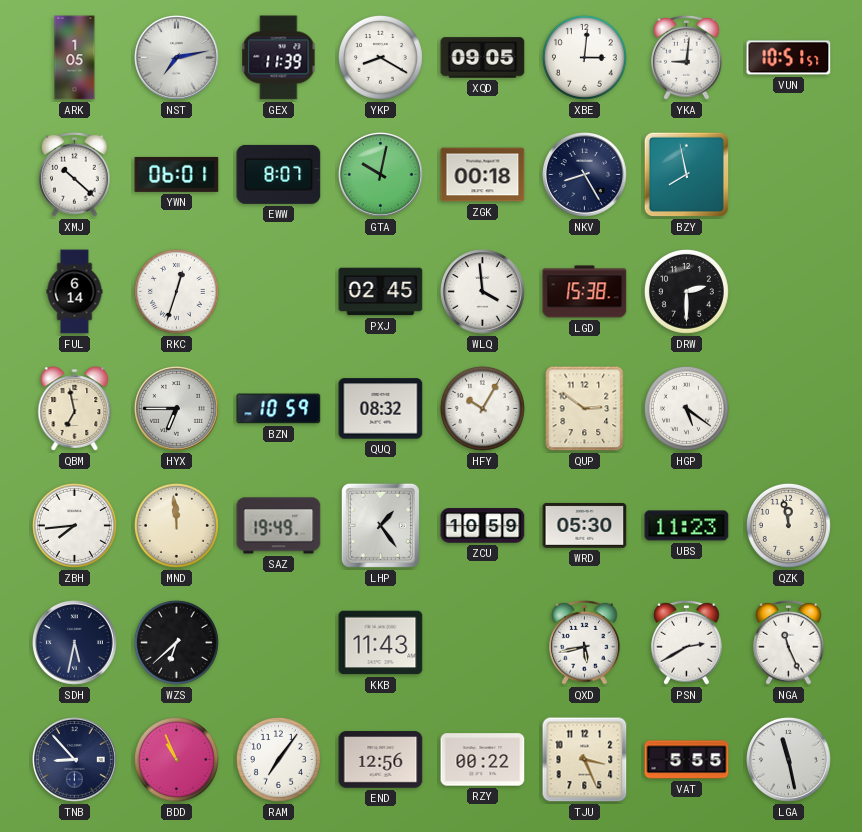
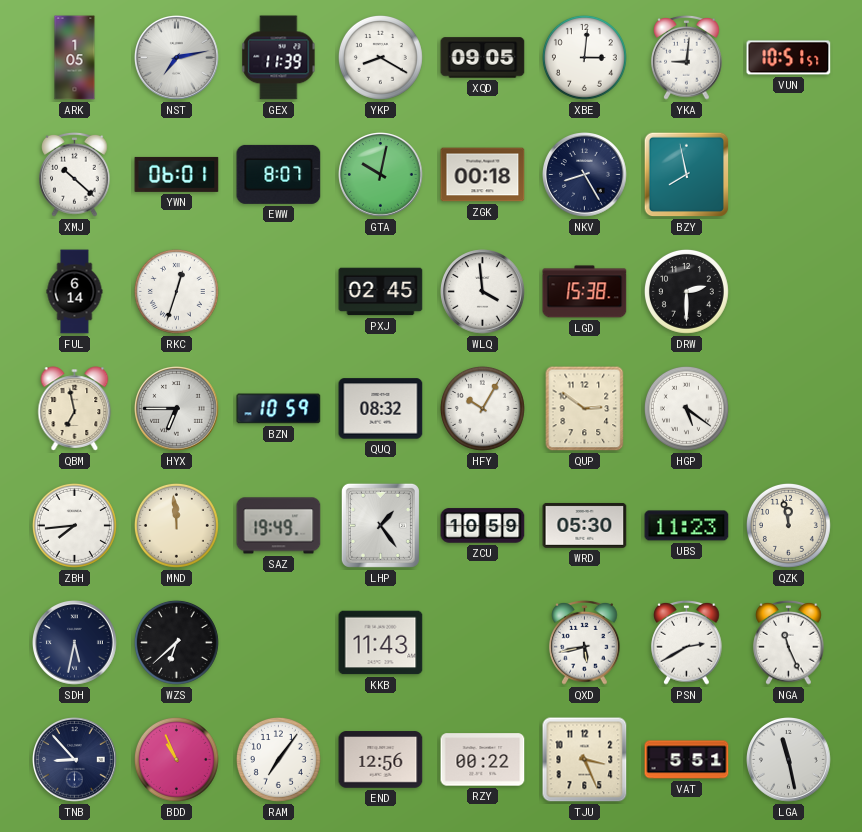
VAT: 5:55 -> 5:51 (687, 760)
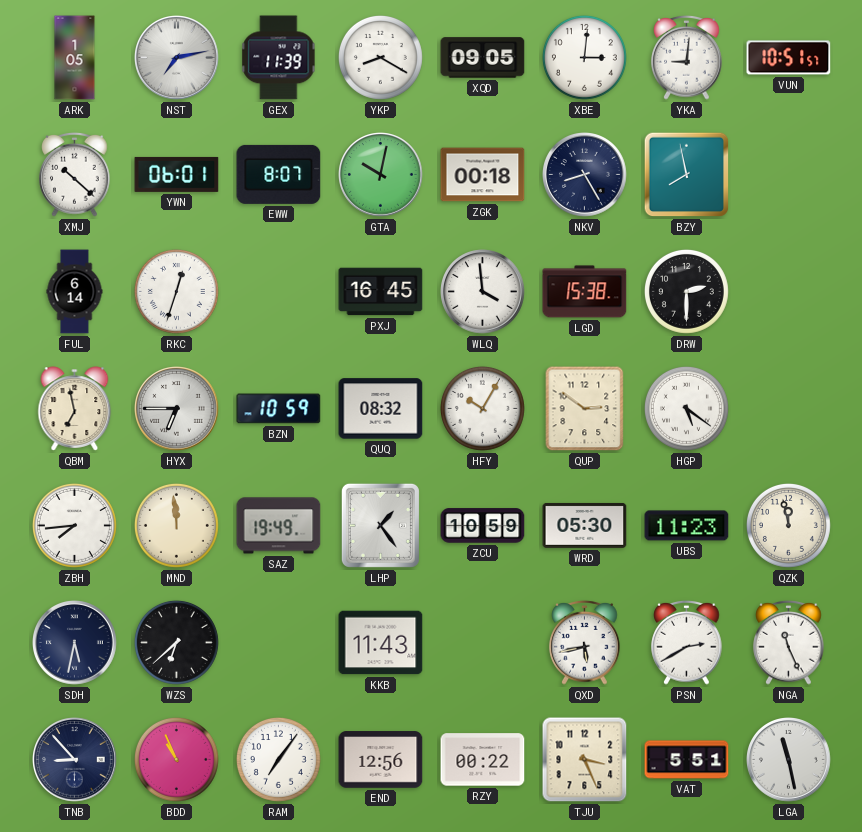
PXJ: 02:45 -> 16:45 (381, 292)
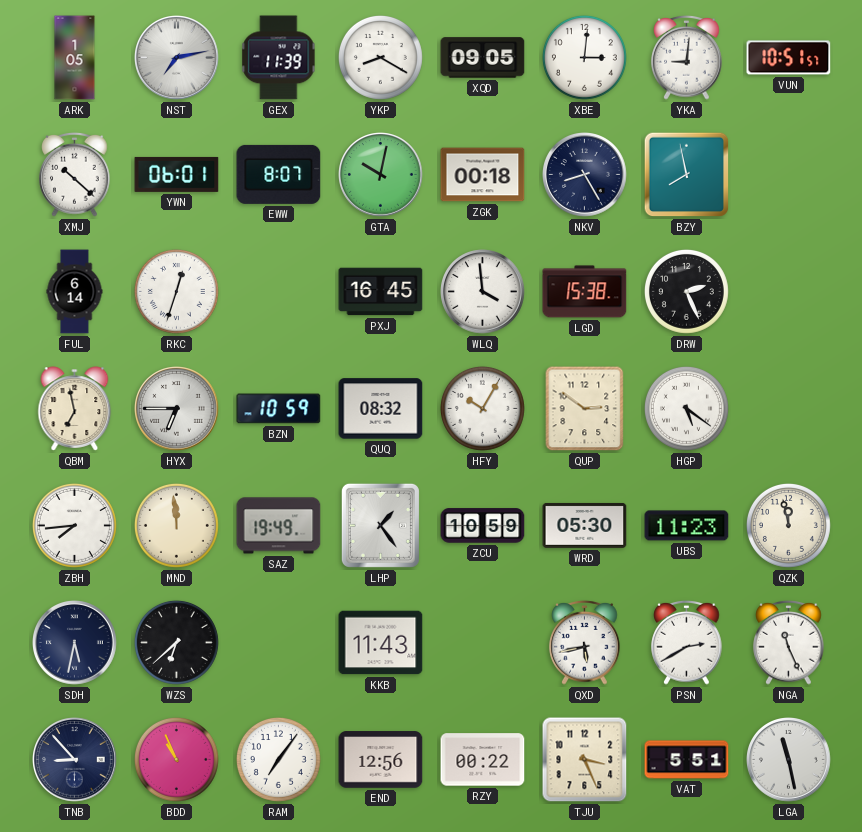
DRW: 2:30 -> 2:26 (686, 291)
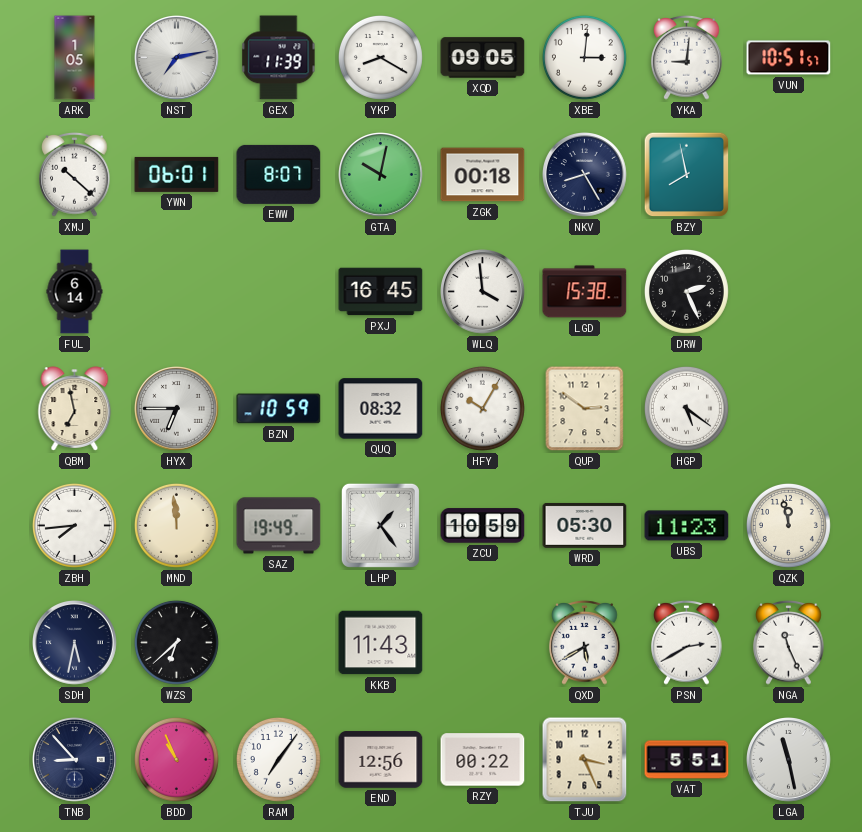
RKC: 12:33 -> none (176, 291)
QXD: 5:43 -> 5:40 (585, 642)
